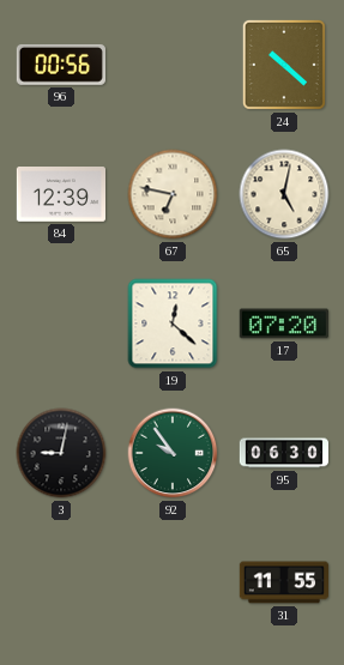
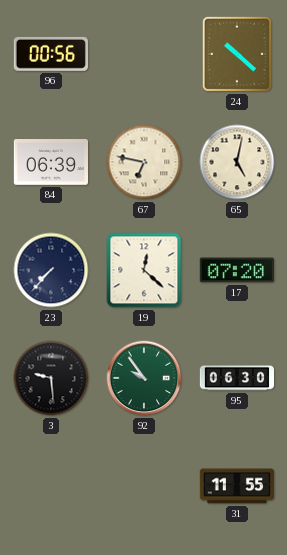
84: 12:39 -> 06:39 (50, 163)
23: none -> 7:37 (51, 270)
3: 9:02 -> 9:29 (51, 378)
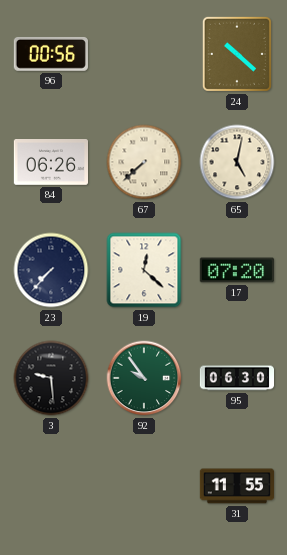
84: 06:39 -> 06:26 (50, 163)
67: 6:47 -> 7:38 (144, 162)
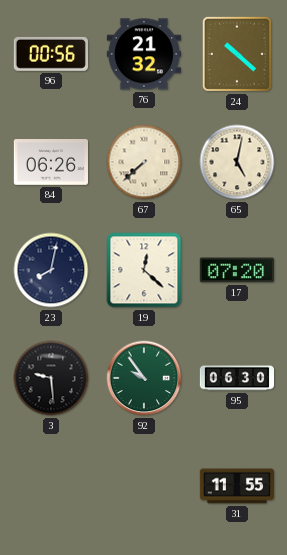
76: none -> 21:32 (144, 54)
23: 7:37 -> 8:02 (51, 270)
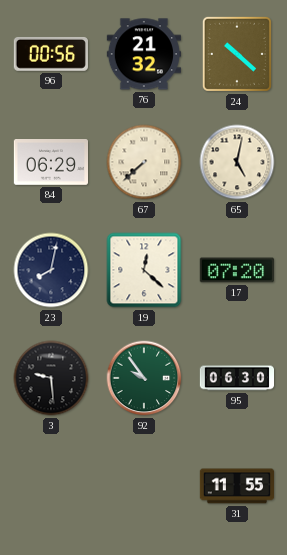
84: 06:26 -> 06:29 (50, 163)
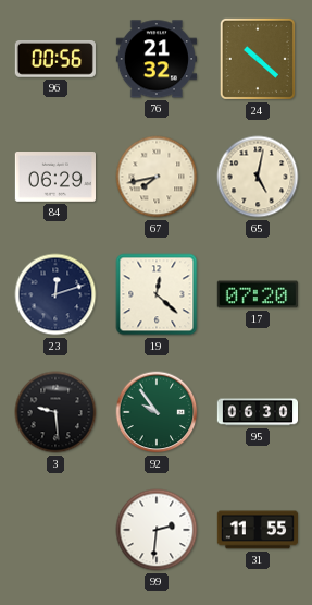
67: 7:38 -> 7:43 (157, 177)
23: 8:02 -> 12:12 (55, 294)
99: none -> 2:31 (157, 530)
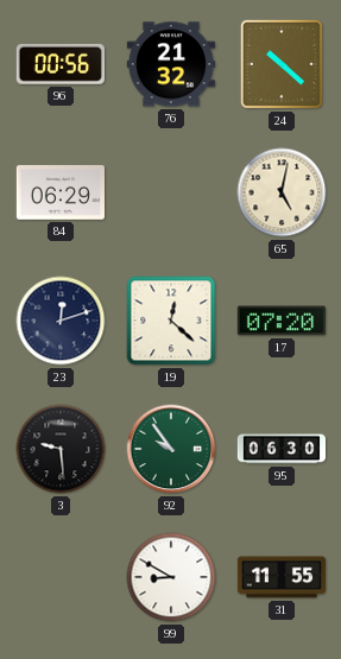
67: 7:43 -> none (157, 177)
99: 2:31 -> 8:50 (171, 577)
